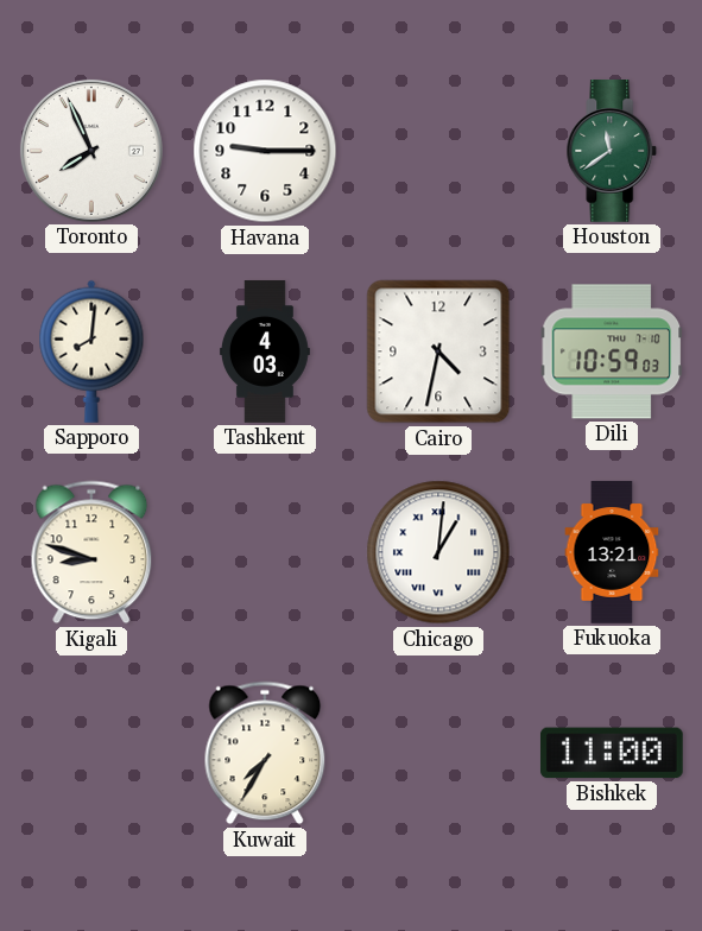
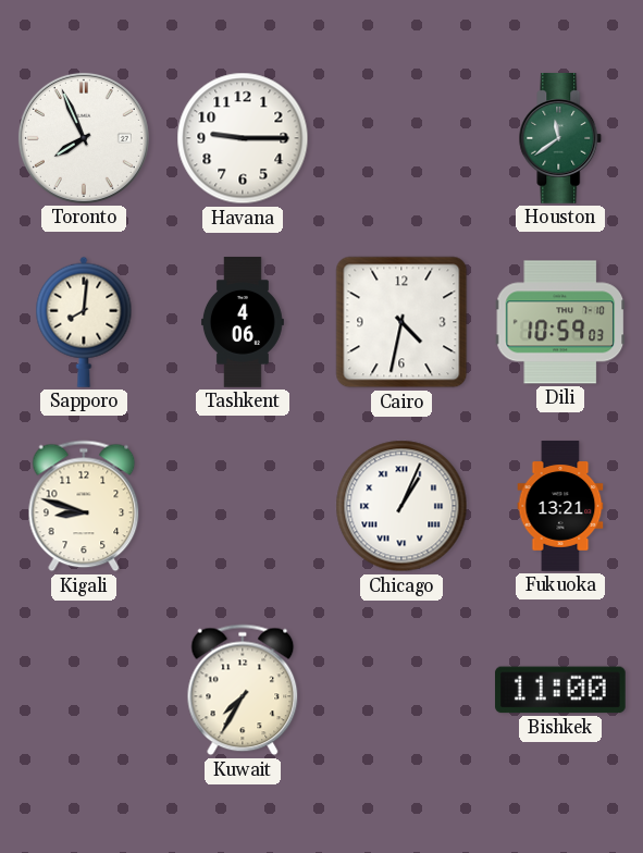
Tashkent: 4:03 -> 4:06 (243, 322)
Chicago: 1:01 -> 1:04 (401, 506)
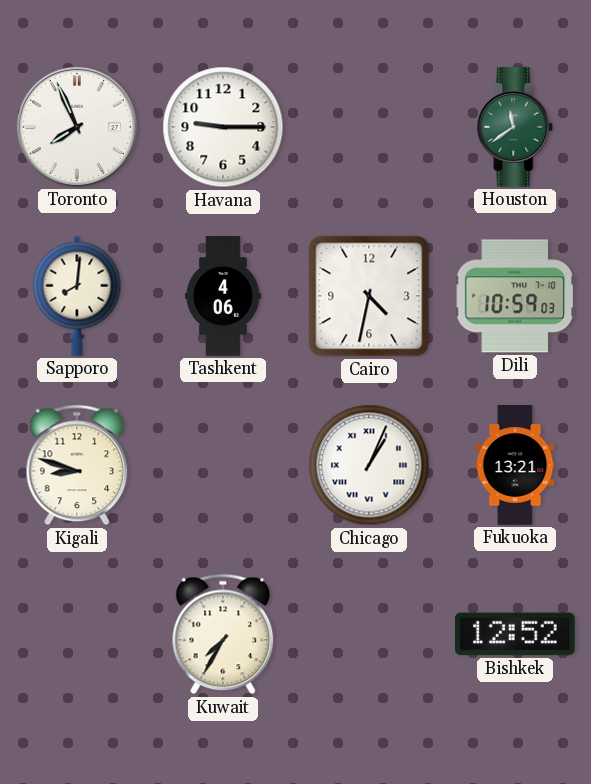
Bishkek: 11:00 -> 12:52 (515, 634)
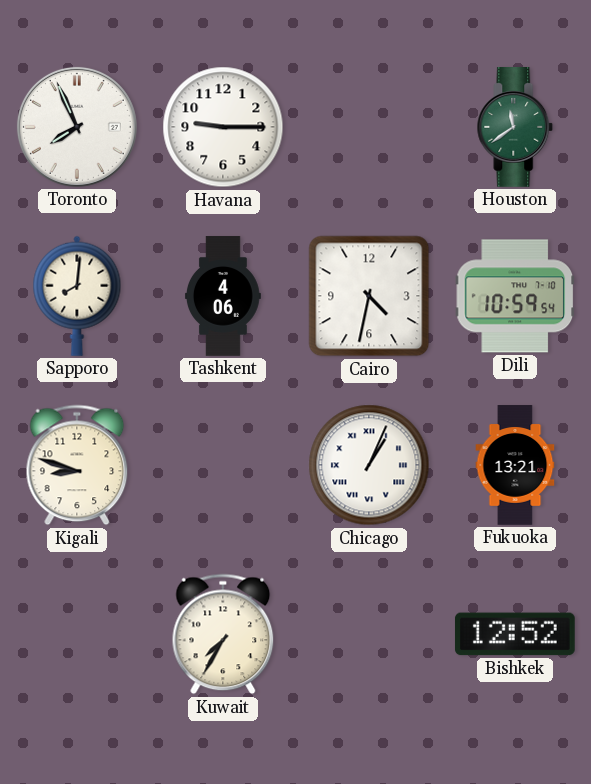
Dili: 10:59:03 -> 10:59:54 (515, 296)
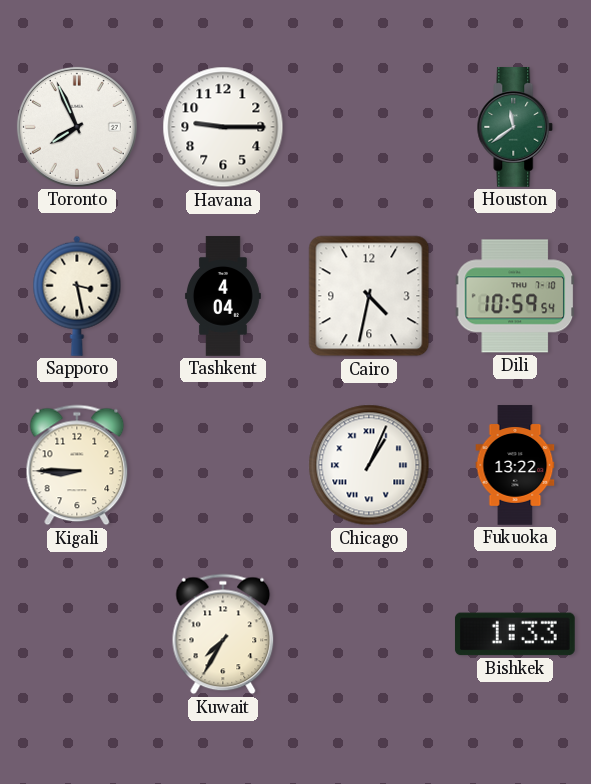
Sapporo: 8:01 -> 3:28 (77, 296)
Tashkent: 4:06 -> 4:04 (223, 296)
Kigali: 8:48 -> 8:45 (77, 465)
Fukuoka: 13:21 -> 13:22 (515, 465)
Bishkek: 12:52 -> 1:33 (515, 634)
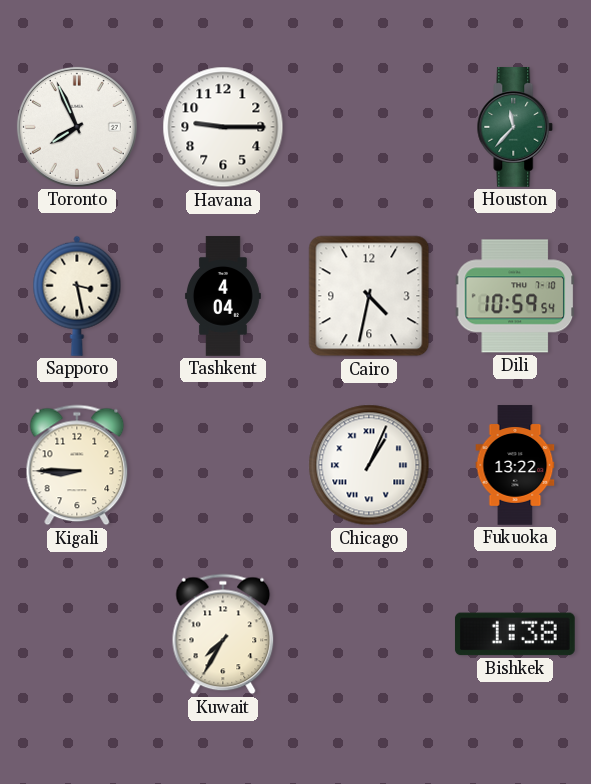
Houston: 11:39 -> 11:37 (515, 128)
Bishkek: 1:33 -> 1:38 (515, 634)
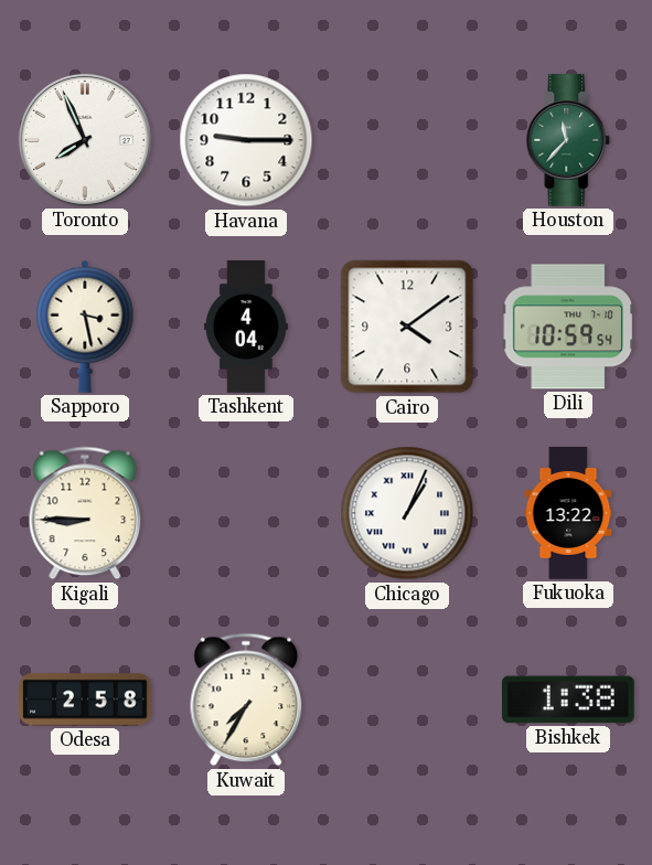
Cairo: 4:32 -> 4:09 (407, 327)
Odesa: none -> 2:58 (85, 700)
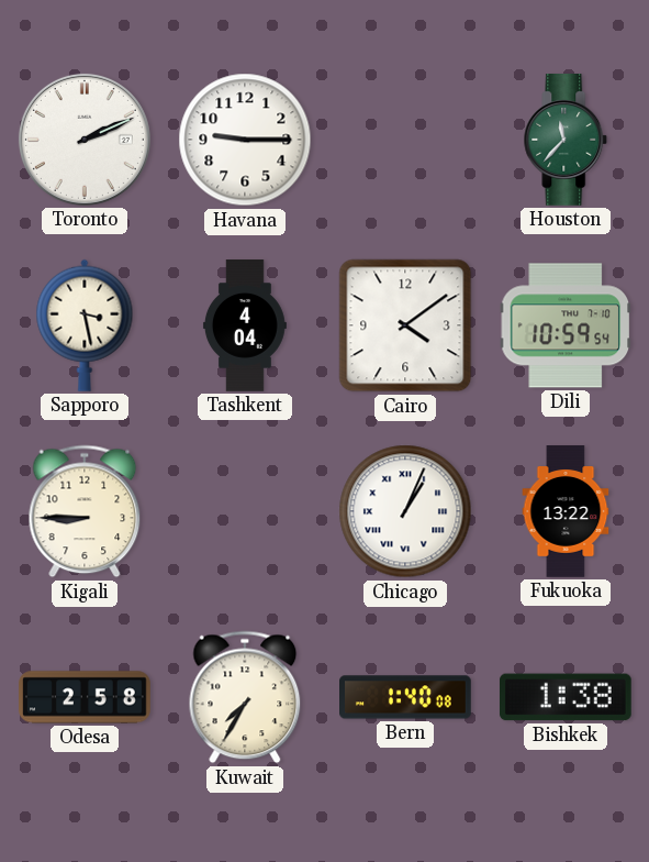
Toronto: 7:56 -> 2:11 (85, 140)
Bern: none -> 1:40 (406, 697)
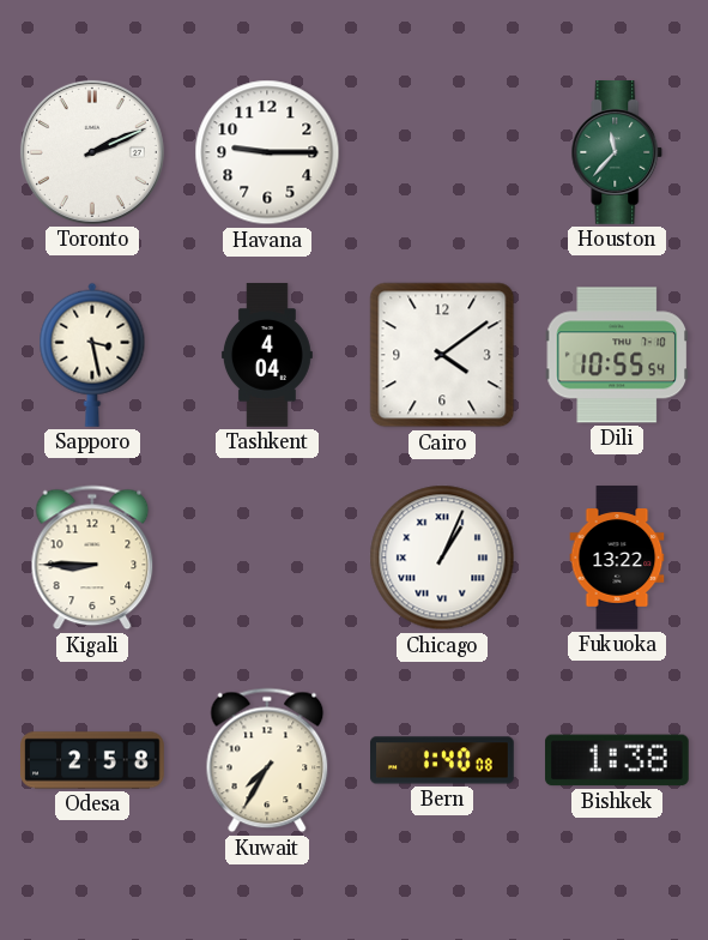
Dili: 10:59 -> 10:55 (617, 355)
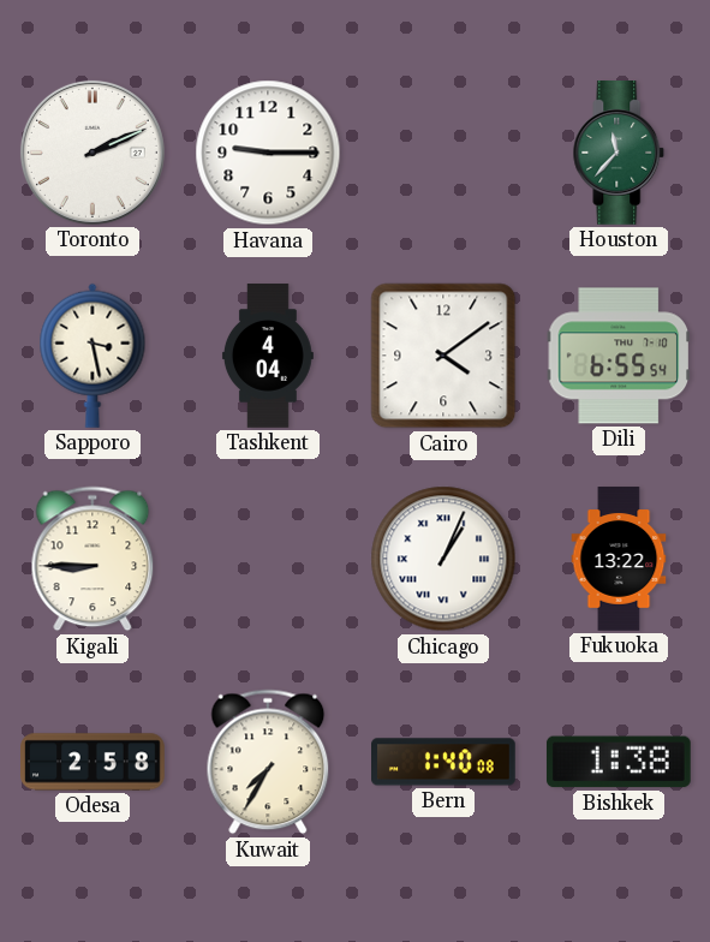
Dili: 10:55 -> 6:55 (619, 356)
